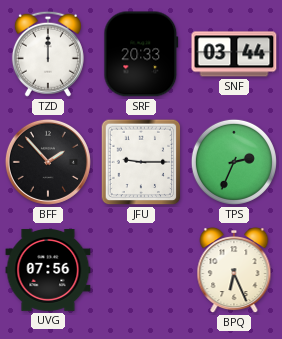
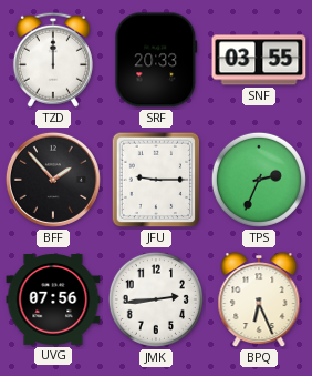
SNF: 03:44 -> 03:55 (259, 60)
JMK: none -> 2:44 (156, 299)
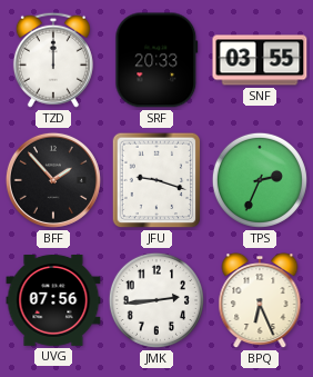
JFU: 9:15 -> 9:18 (156, 180)
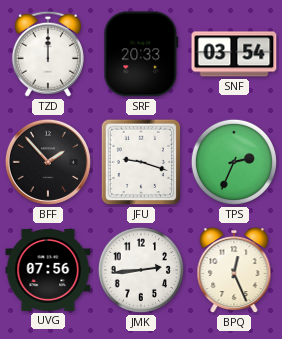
SNF: 03:55 -> 03:54 (234, 54)
BPQ: 6:26 -> 12:26 (234, 271)
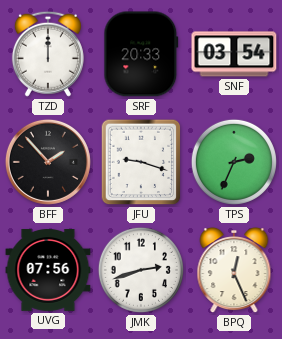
JMK: 2:44 -> 2:42 (141, 270)
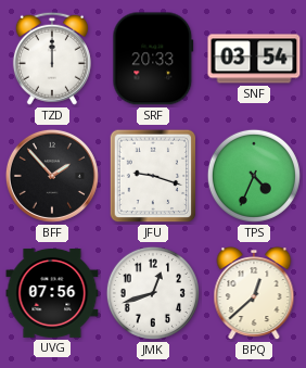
TPS: 2:34 -> 4:34 (254, 176)
JMK: 2:42 -> 12:42 (153, 293)
BPQ: 12:26 -> 12:38 (254, 294)
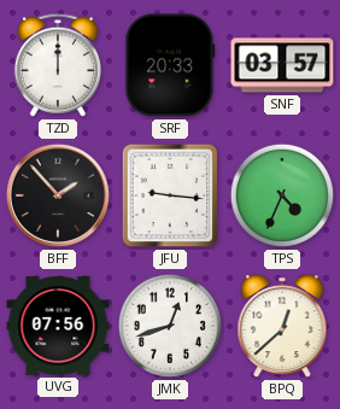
SNF: 03:54 -> 03:57 (282, 65)
JFU: 9:18 -> 9:16 (170, 195)
